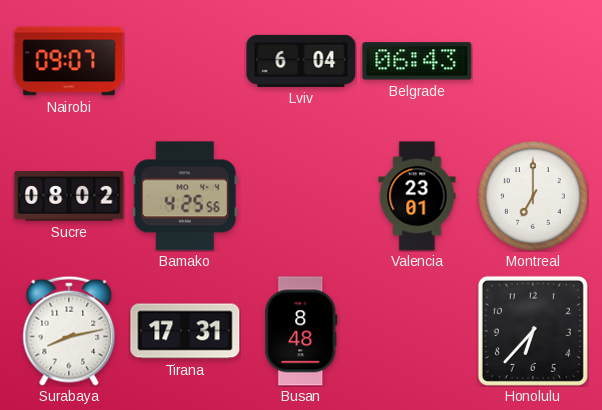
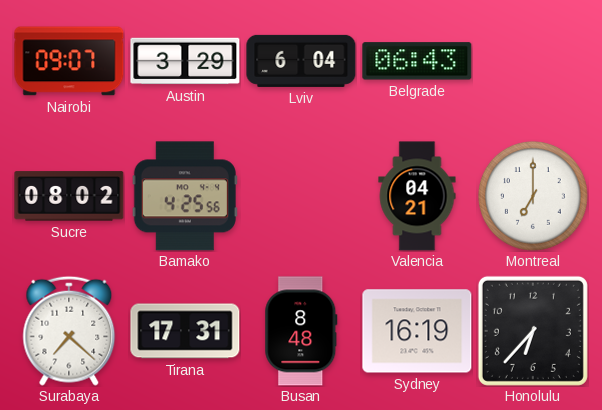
Austin: none -> 3:29 (185, 61)
Valencia: 23:01 -> 04:21 (417, 196)
Surabaya: 8:13 -> 7:22 (69, 331)
Sydney: none -> 16:19 (417, 331)
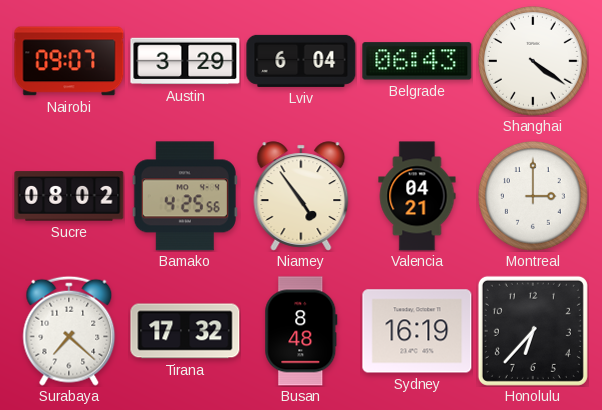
Shanghai: none -> 4:21 (534, 62)
Niamey: none -> 4:54 (301, 196)
Montreal: 7:00 -> 3:00 (534, 197)
Tirana: 17:31 -> 17:32 (185, 331)
